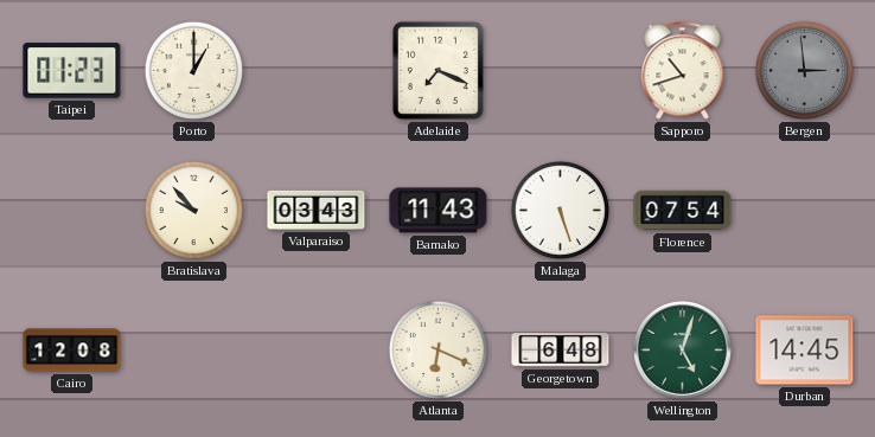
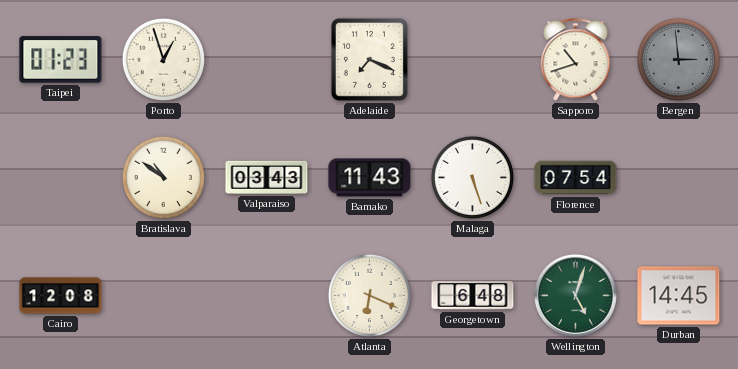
Porto: 1:00 -> 12:57 (163, 59)
Bratislava: 9:53 -> 10:51 (163, 177)
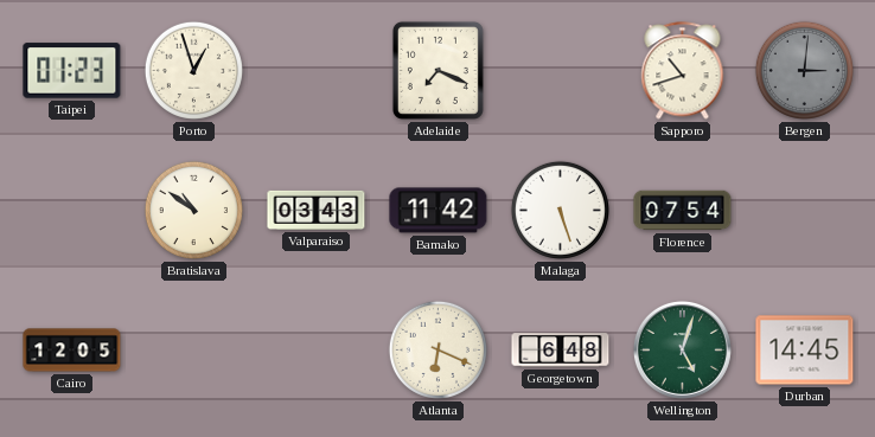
Bergen: 2:59 -> 3:01 (804, 70)
Bamako: 11:43 -> 11:42 (439, 211)
Cairo: 12:08 -> 12:05 (72, 351)
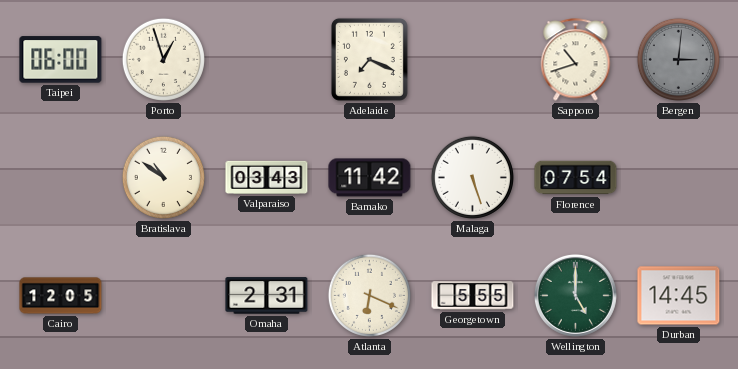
Taipei: 01:23 -> 06:00 (61, 60)
Omaha: none -> 2:31 (267, 296)
Georgetown: 6:48 -> 5:55 (473, 296)
Wellington: 5:03 -> 5:00 (575, 295)
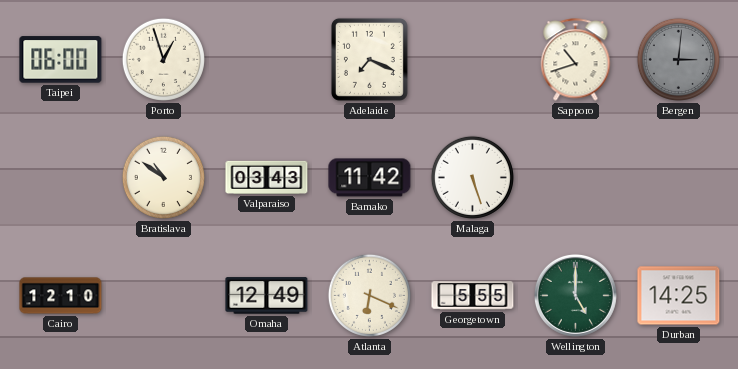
Florence: 07:54 -> none (576, 178)
Cairo: 12:05 -> 12:10 (61, 296)
Omaha: 2:31 -> 12:49 (267, 296)
Durban: 14:45 -> 14:25 (679, 296)
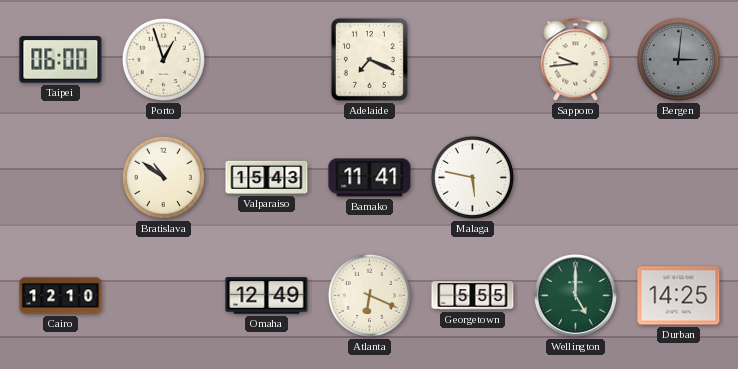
Sapporo: 10:42 -> 9:44 (576, 60)
Valparaiso: 03:43 -> 15:43 (267, 177)
Bamako: 11:42 -> 11:41 (370, 178)
Malaga: 5:27 -> 5:47 (472, 177)
